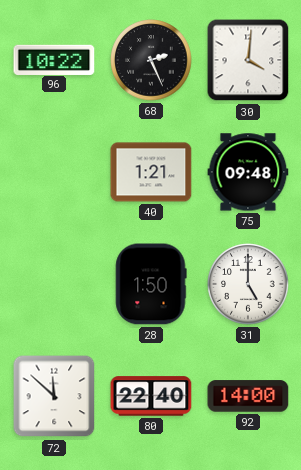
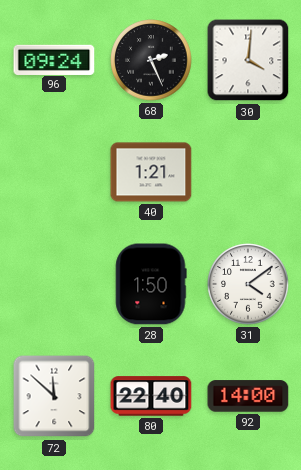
96: 10:22 -> 09:24 (54, 59)
75: 09:48 -> none (248, 172)
31: 5:00 -> 4:09 (248, 284)
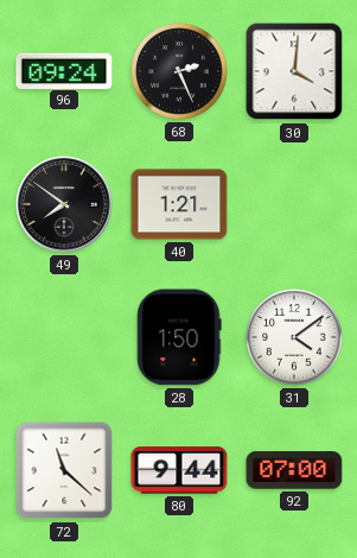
49: none -> 7:51 (64, 204)
72: 11:52 -> 11:22 (64, 470)
80: 22:40 -> 9:44 (179, 470)
92: 14:00 -> 07:00 (294, 470)
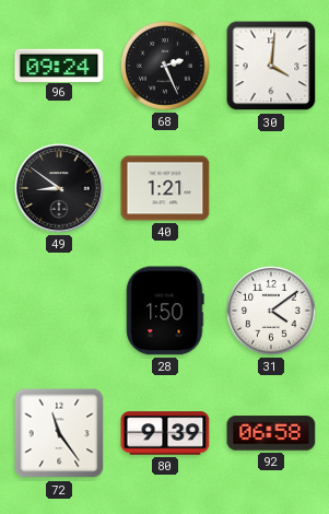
49: 7:51 -> 8:51 (59, 188)
72: 11:22 -> 11:24 (59, 433)
80: 9:44 -> 9:39 (165, 433)
92: 07:00 -> 06:58 (271, 433)
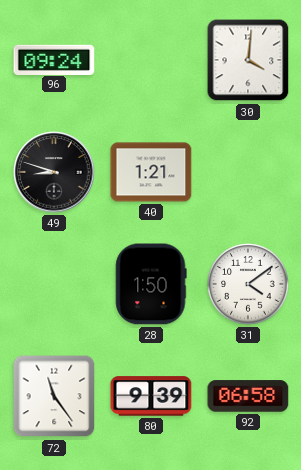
68: 2:26 -> none (165, 66)
49: 8:51 -> 8:48 (54, 172)
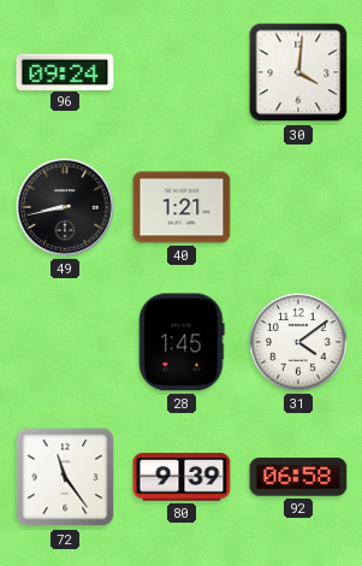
49: 8:48 -> 8:43 (65, 207)
28: 1:50 -> 1:45 (182, 342)
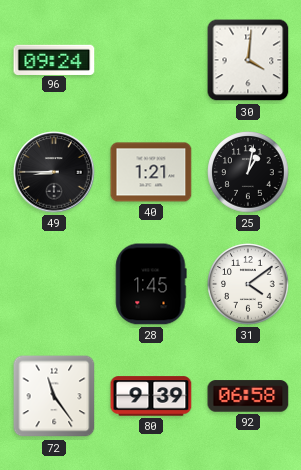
49: 8:43 -> 8:45 (54, 172)
25: none -> 1:02 (248, 172)
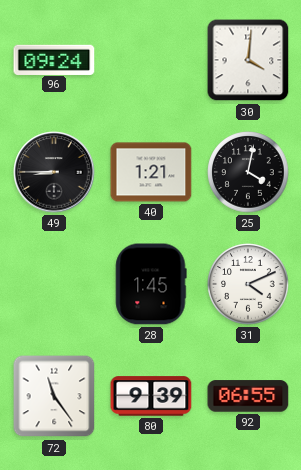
25: 1:02 -> 4:02 (248, 172)
31: 4:09 -> 4:11 (248, 284)
92: 06:58 -> 06:55 (248, 396)
